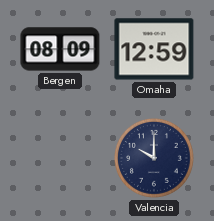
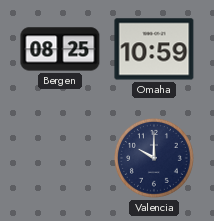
Bergen: 08:09 -> 08:25 (60, 49)
Omaha: 12:59 -> 10:59 (154, 49)
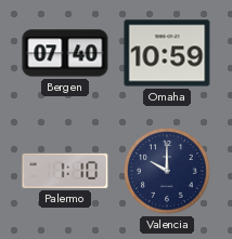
Bergen: 08:25 -> 07:40 (65, 53)
Palermo: none -> 1:10 (65, 171)
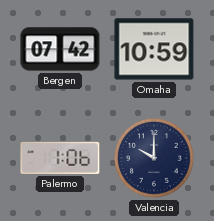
Bergen: 07:40 -> 07:42 (60, 49)
Palermo: 1:10 -> 1:06 (60, 158)
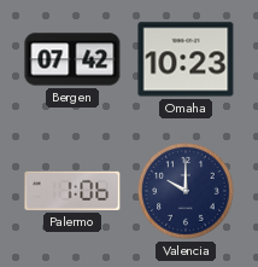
Omaha: 10:59 -> 10:23 (186, 59)
